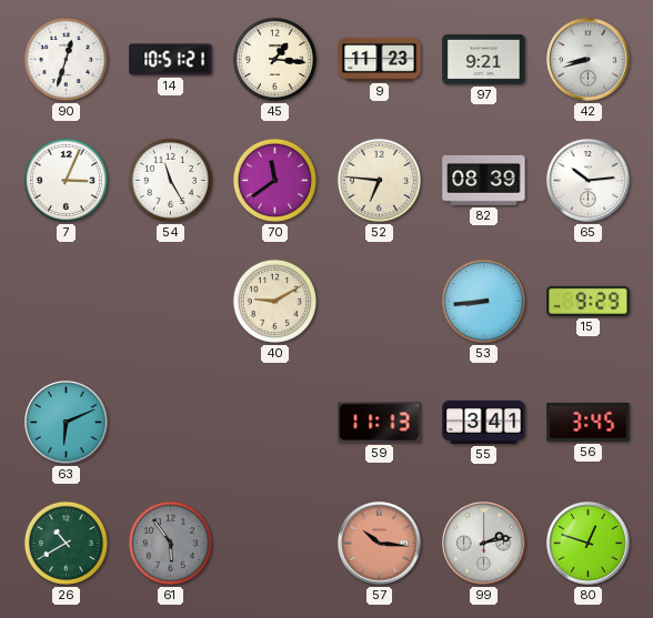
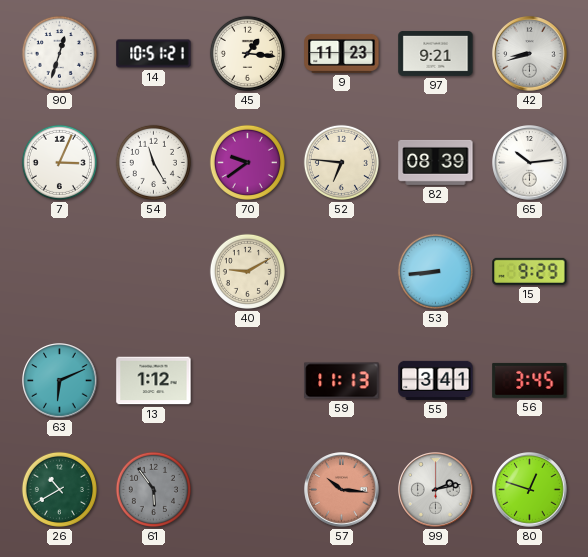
70: 11:39 -> 9:39 (247, 162)
13: none -> 1:12 (154, 381)
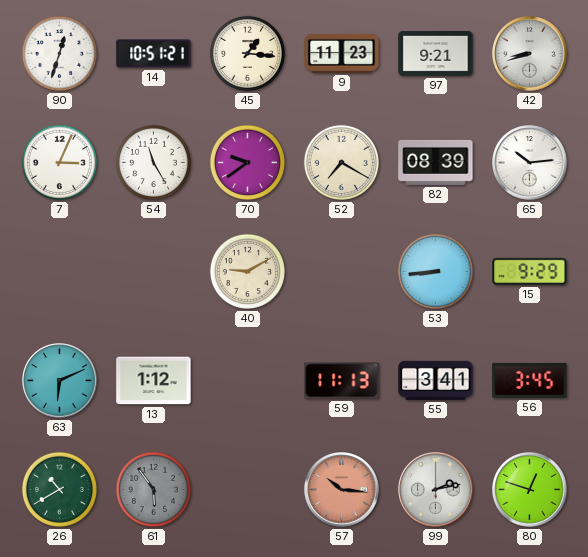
52: 6:46 -> 7:20 (341, 162)
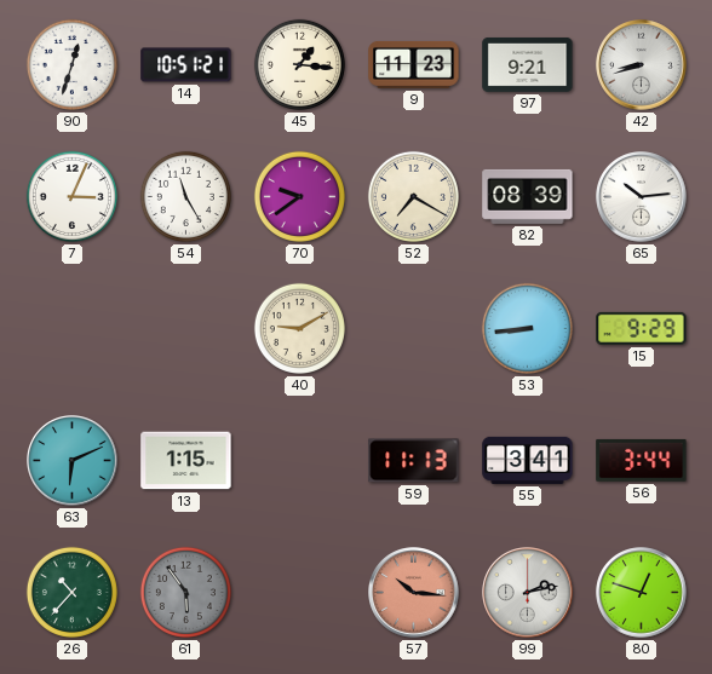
13: 1:12 -> 1:15 (186, 461)
56: 3:45 -> 3:44 (642, 460)
26: 10:40 -> 10:37 (71, 592)
